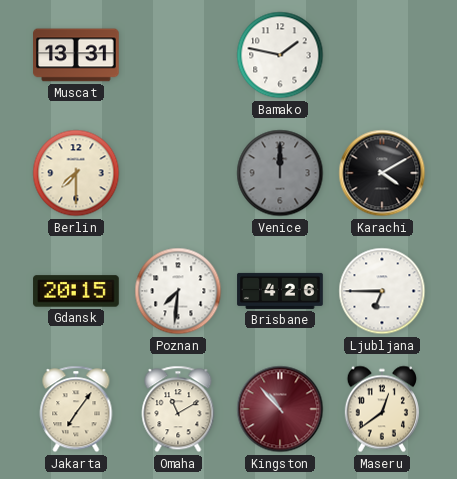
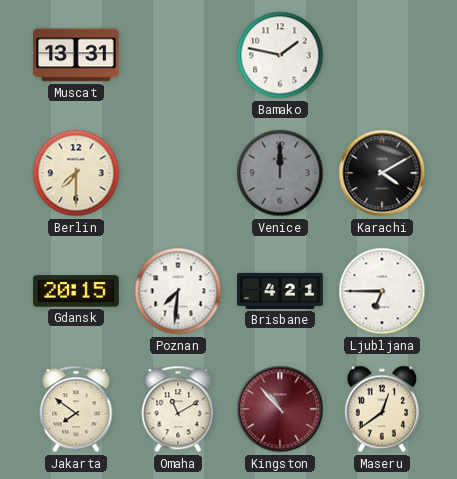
Brisbane: 4:26 -> 4:21 (280, 291)
Jakarta: 7:06 -> 7:51 (76, 409)
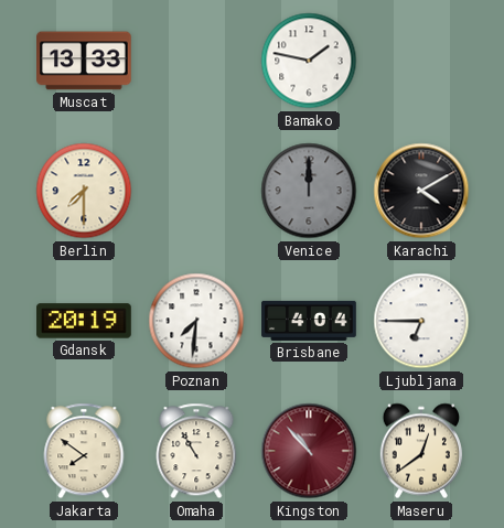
Muscat: 13:31 -> 13:33 (84, 61)
Gdansk: 20:15 -> 20:19 (84, 321)
Brisbane: 4:21 -> 4:04 (309, 321)
Omaha: 11:10 -> 10:55 (196, 451)
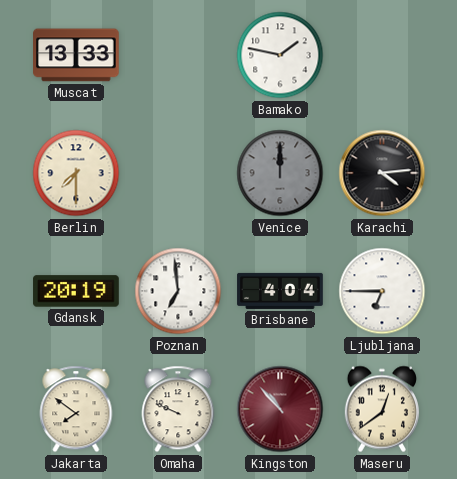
Karachi: 4:10 -> 4:14 (382, 173)
Poznan: 7:31 -> 6:59 (178, 291)
Omaha: 10:55 -> 9:49 (178, 409)
